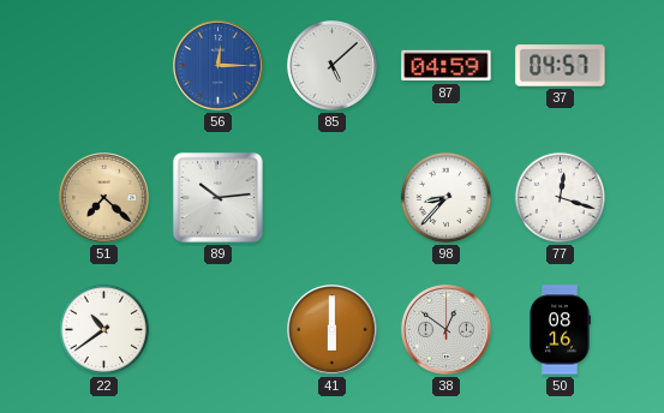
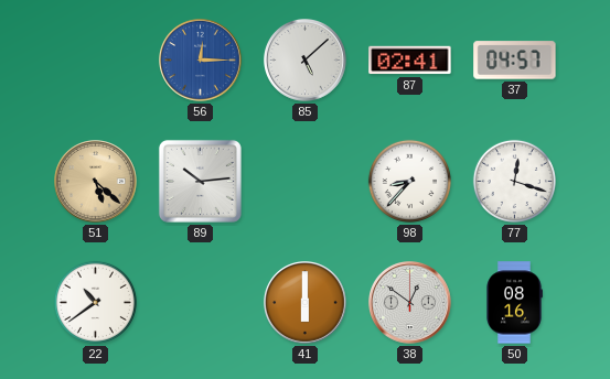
87: 04:59 -> 02:41 (410, 61)
51: 7:22 -> 5:22 (96, 182)
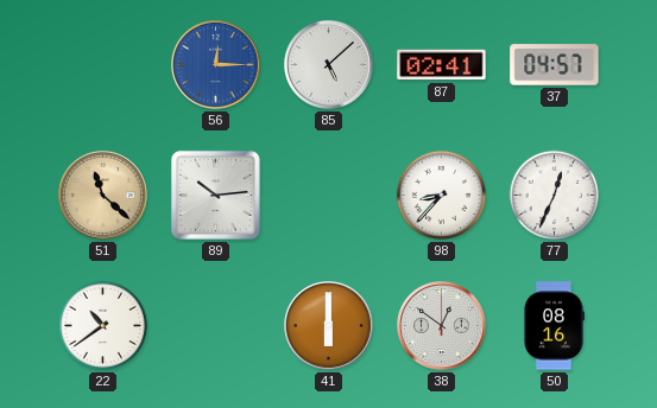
51: 5:22 -> 11:22 (103, 196)
77: 12:18 -> 12:34 (554, 195)
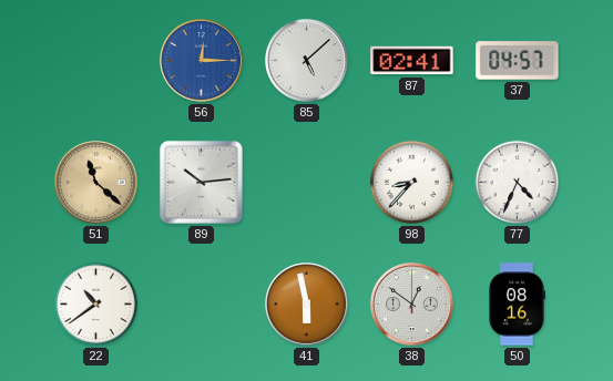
77: 12:34 -> 4:34 (517, 182)
41: 6:00 -> 5:58 (307, 305)
